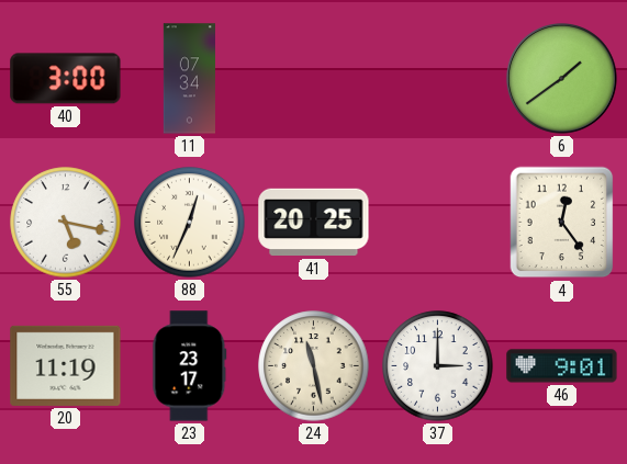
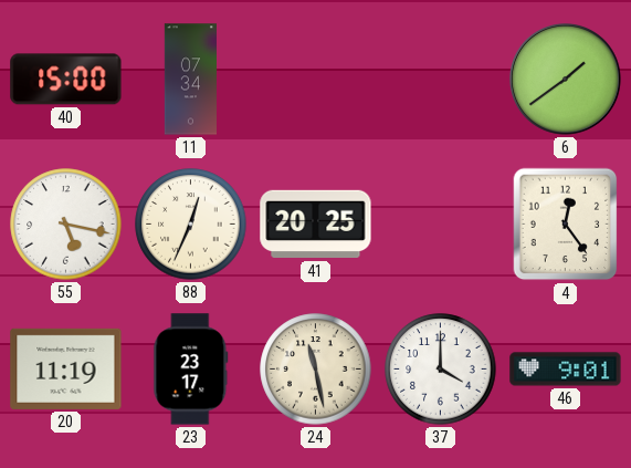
40: 3:00 -> 15:00 (66, 80)
37: 3:00 -> 4:00 (441, 370)
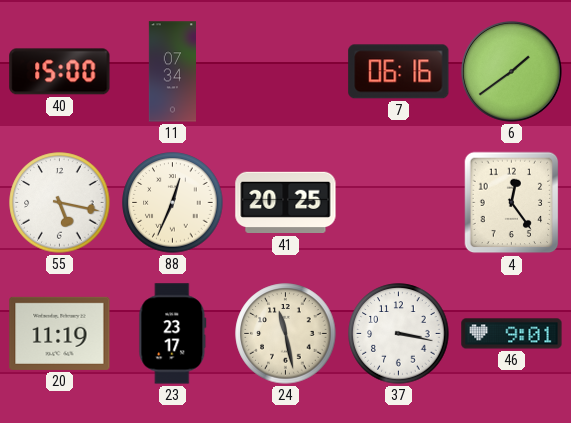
7: none -> 06:16 (399, 72)
37: 4:00 -> 3:17 (399, 334)
